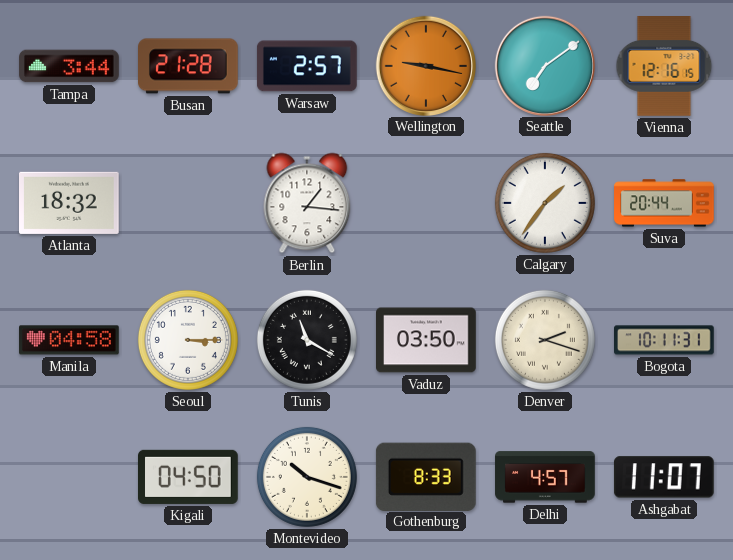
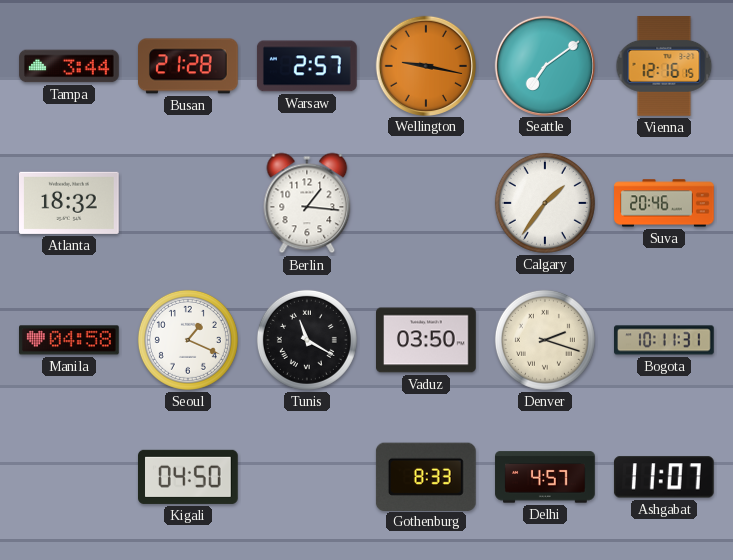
Suva: 20:44 -> 20:46 (664, 203)
Seoul: 3:15 -> 1:19 (188, 340)
Montevideo: 10:18 -> none (307, 477)
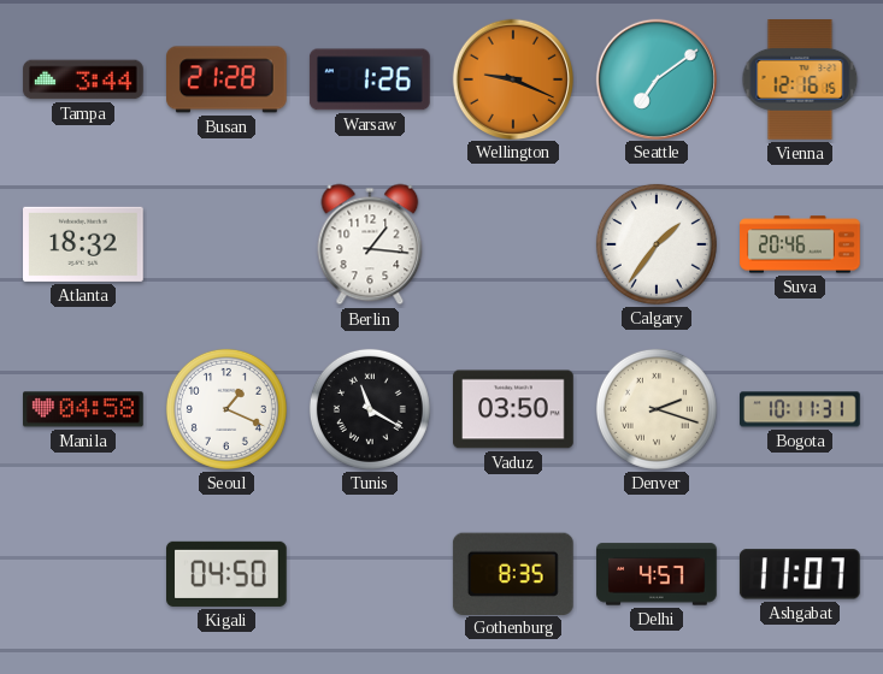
Warsaw: 2:57 -> 1:26 (370, 79)
Wellington: 9:17 -> 9:19 (512, 78)
Gothenburg: 8:33 -> 8:35 (513, 573)
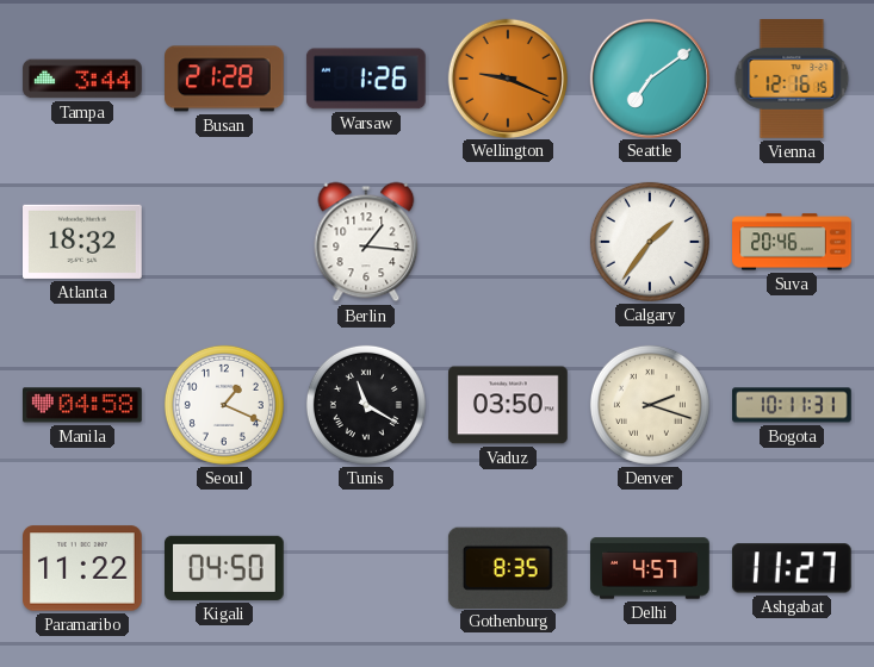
Paramaribo: none -> 11:22 (83, 568)
Ashgabat: 11:07 -> 11:27 (792, 568)
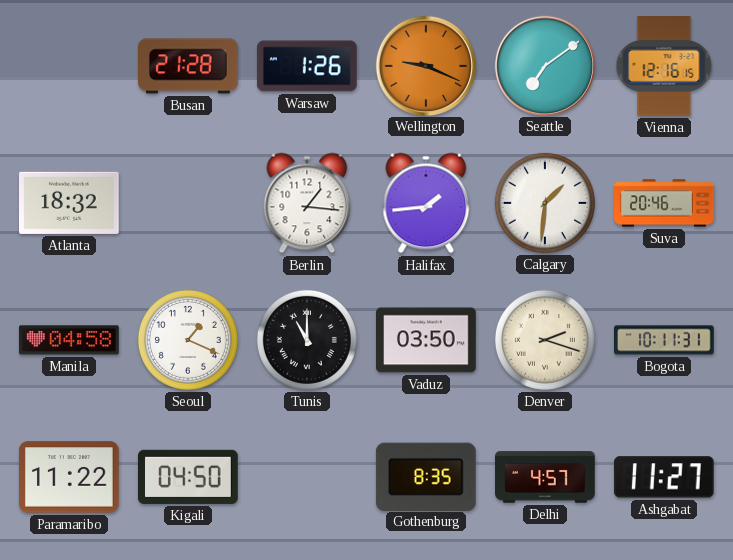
Tampa: 3:44 -> none (82, 79)
Halifax: none -> 1:44 (426, 203)
Calgary: 1:36 -> 1:31 (545, 203)
Tunis: 11:20 -> 11:00 (307, 340)
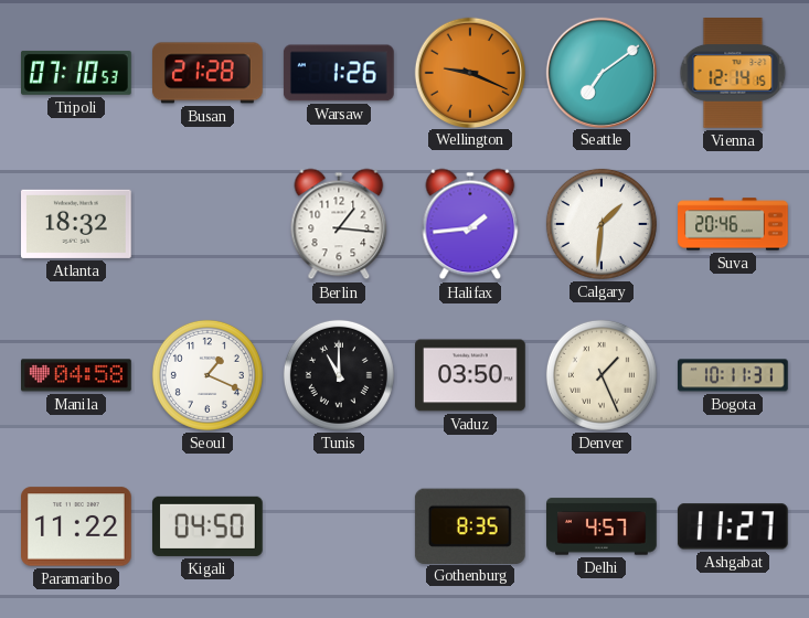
Tripoli: none -> 07:10 (77, 73)
Vienna: 12:16 -> 12:14 (733, 74)
Denver: 2:18 -> 1:26 (602, 375)
